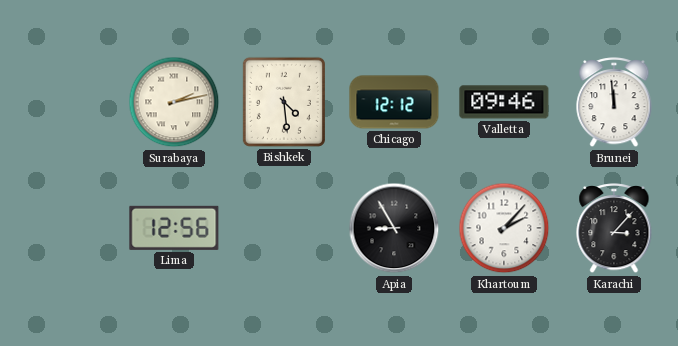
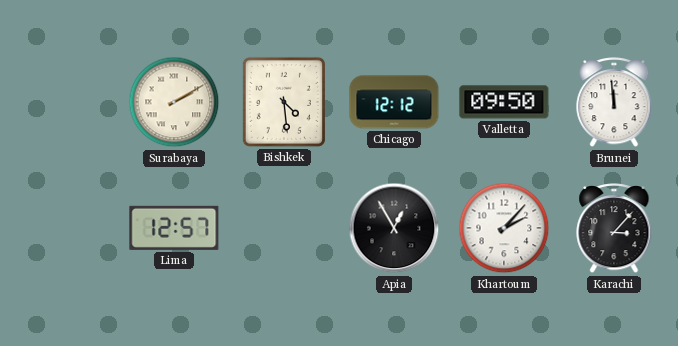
Surabaya: 2:13 -> 2:10 (174, 102)
Valletta: 09:46 -> 09:50 (504, 102)
Lima: 12:56 -> 12:57 (174, 228)
Apia: 8:55 -> 12:55 (394, 228)
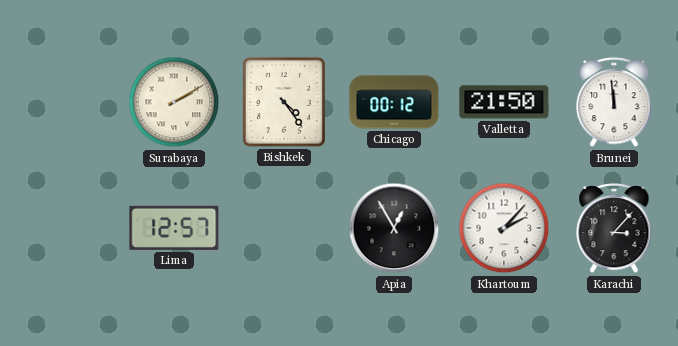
Bishkek: 4:29 -> 4:24 (284, 102)
Chicago: 12:12 -> 00:12 (394, 102)
Valletta: 09:50 -> 21:50 (504, 102)
